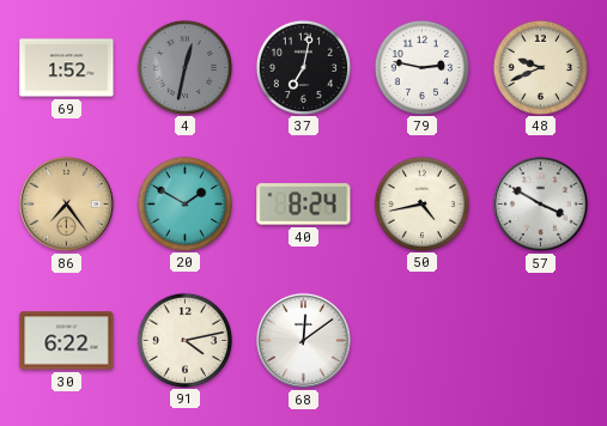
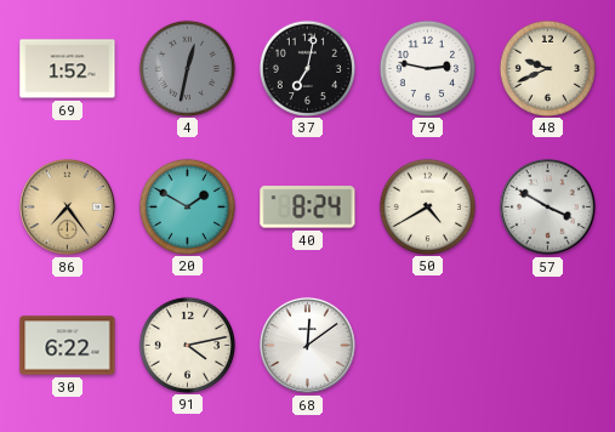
50: 4:43 -> 4:40 (427, 206)
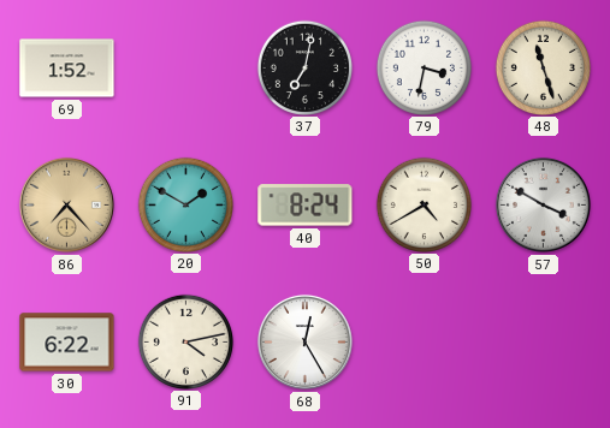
4: 12:32 -> none (187, 68)
79: 2:47 -> 3:32 (424, 67)
48: 9:41 -> 11:27 (543, 67)
86: 7:24 -> 7:23 (66, 204)
68: 12:09 -> 12:25 (304, 341)
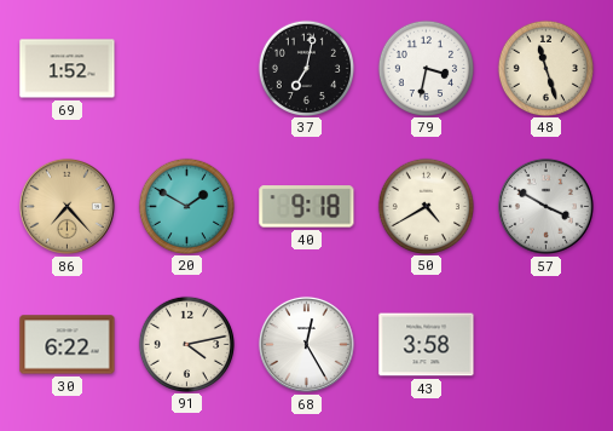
40: 8:24 -> 9:18 (307, 207)
43: none -> 3:58 (427, 345)
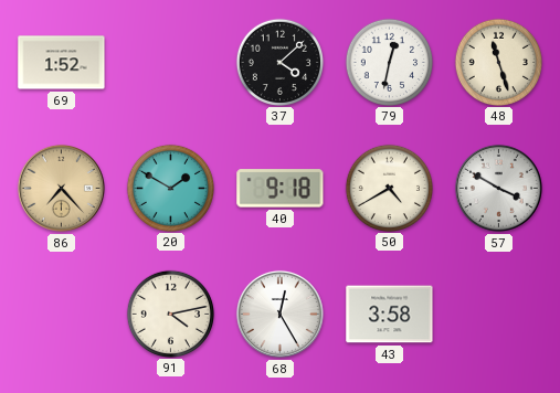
37: 7:02 -> 4:08 (279, 62)
79: 3:32 -> 12:32 (389, 62)
30: 6:22 -> none (68, 345)
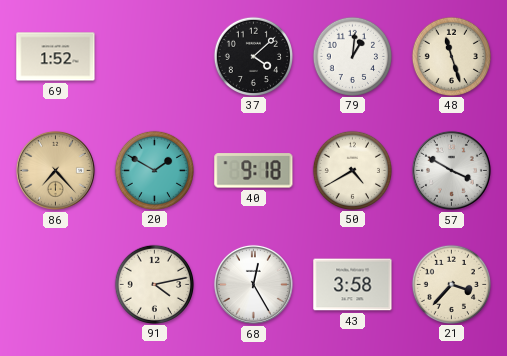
79: 12:32 -> 1:01 (352, 56)
21: none -> 3:37 (451, 284)
